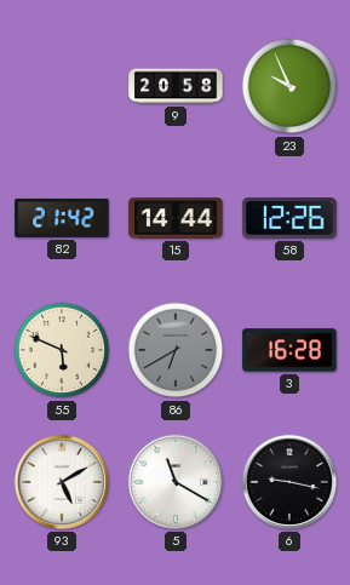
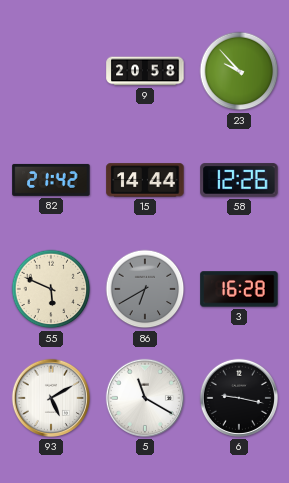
23: 9:56 -> 9:53 (239, 71)
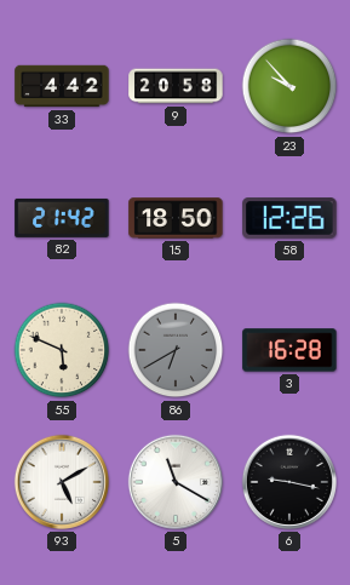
33: none -> 4:42 (62, 86)
15: 14:44 -> 18:50 (176, 218)
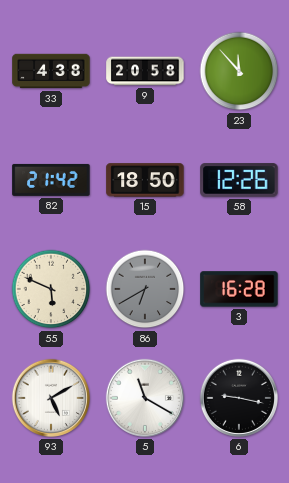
33: 4:42 -> 4:38 (51, 71)
23: 9:53 -> 11:53 (239, 71)
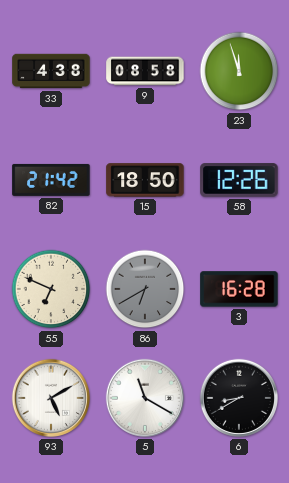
9: 20:58 -> 08:58 (145, 71)
23: 11:53 -> 11:57 (239, 71)
55: 5:49 -> 6:49 (51, 289)
6: 9:17 -> 8:40 (239, 398)
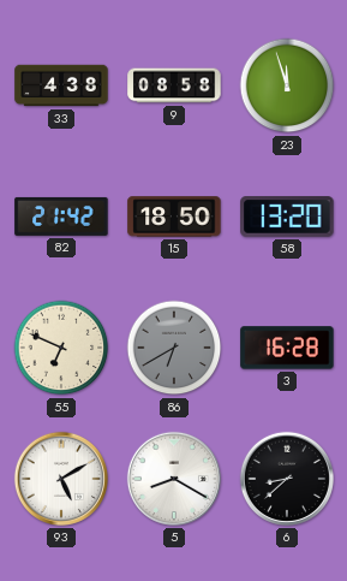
58: 12:26 -> 13:20 (287, 217)
5: 11:20 -> 8:20 (174, 479)
6: 8:40 -> 8:38 (287, 479)
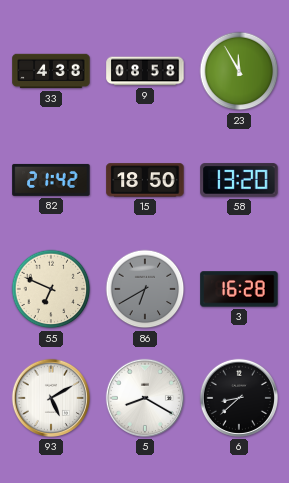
23: 11:57 -> 11:55 (239, 71)
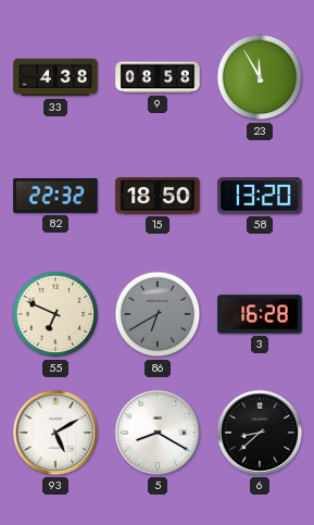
82: 21:42 -> 22:32 (55, 196)
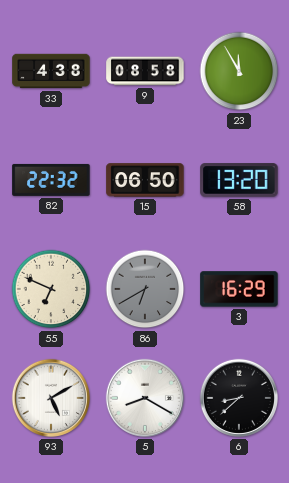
15: 18:50 -> 06:50 (145, 180)
3: 16:28 -> 16:29 (239, 289)
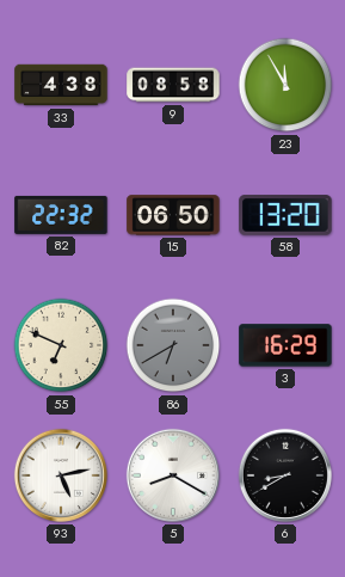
93: 5:10 -> 5:13 (61, 475)
6: 8:38 -> 8:40 (285, 475)
